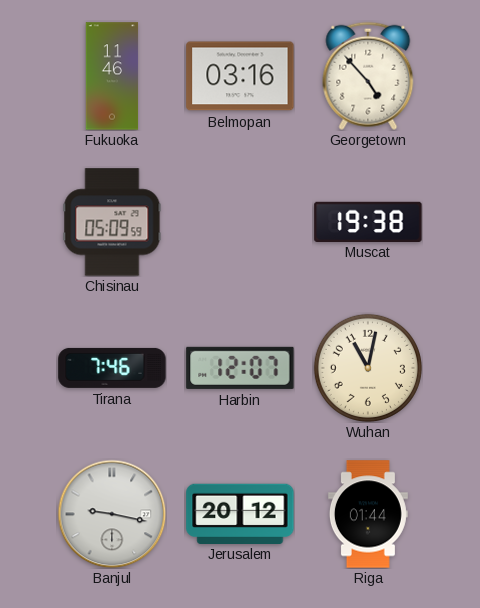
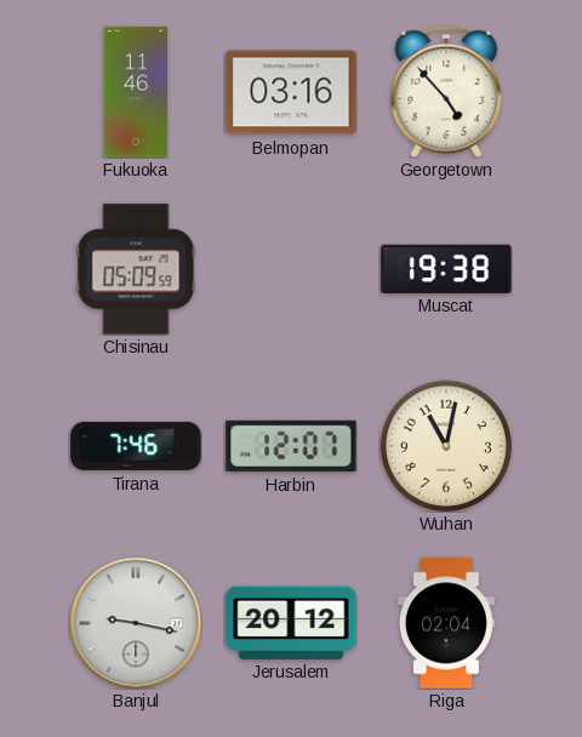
Riga: 01:44 -> 02:04 (446, 623)
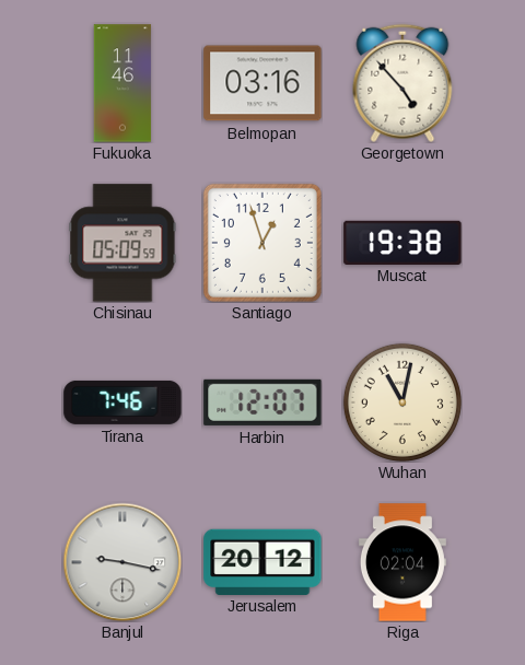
Santiago: none -> 12:57 (262, 243)
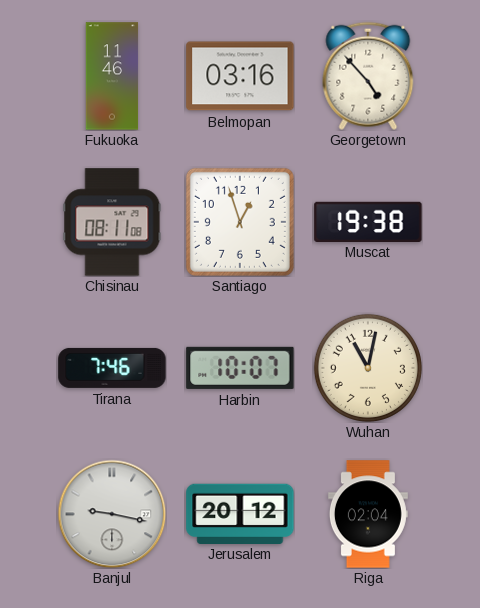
Chisinau: 05:09 -> 08:11 (112, 222)
Harbin: 12:07 -> 10:07 (240, 368)
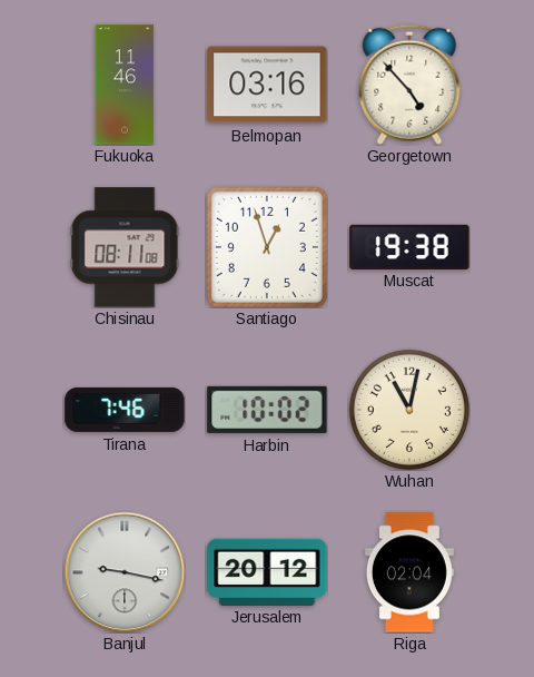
Harbin: 10:07 -> 10:02 (267, 410)
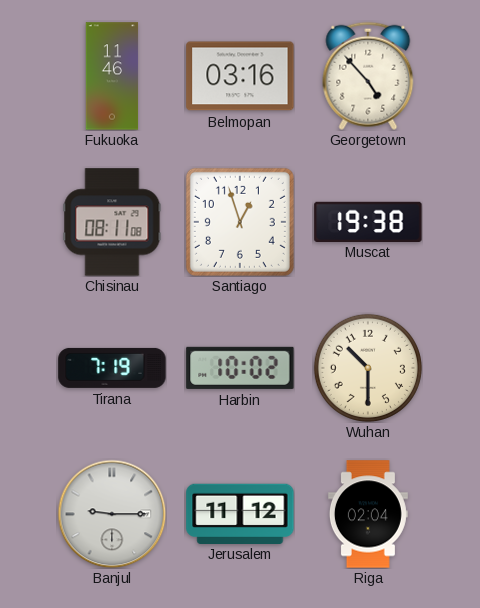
Tirana: 7:46 -> 7:19 (112, 368)
Wuhan: 11:02 -> 10:30 (368, 368)
Banjul: 9:17 -> 9:15 (112, 514)
Jerusalem: 20:12 -> 11:12 (240, 513)
